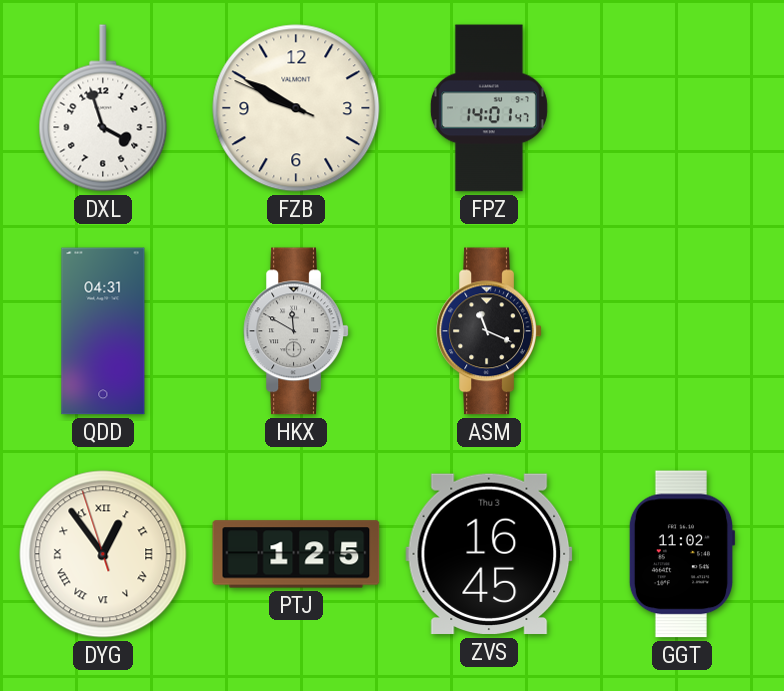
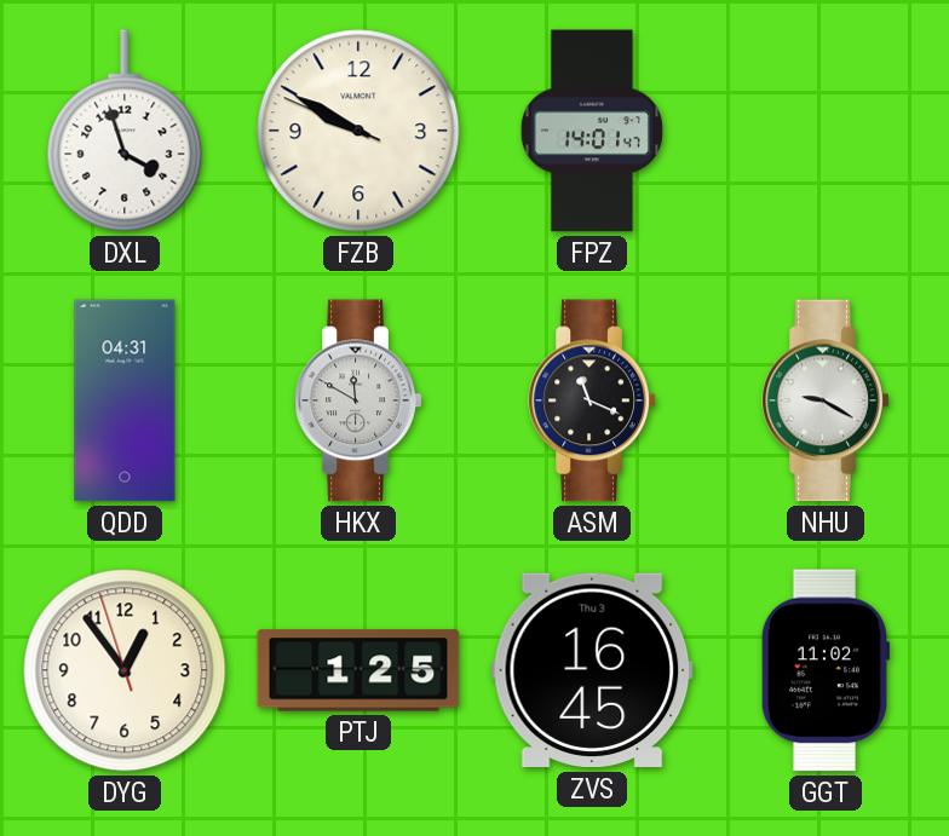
NHU: none -> 9:20 (826, 400)
DYG numerals: Roman -> Arabic (125, 670)
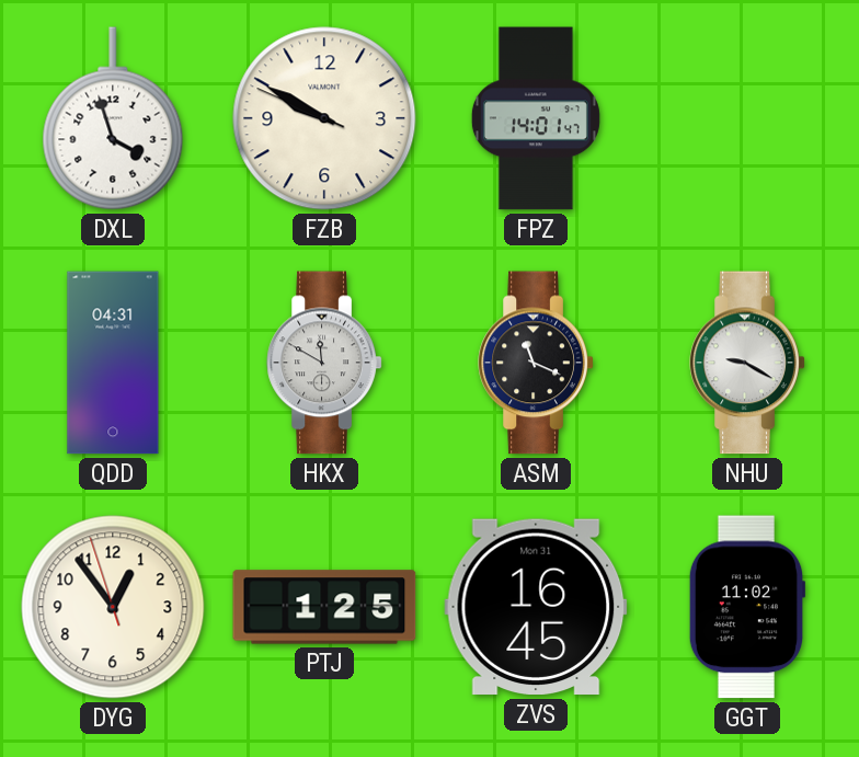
ZVS date: Thu 3 -> Mon 31 (536, 607)
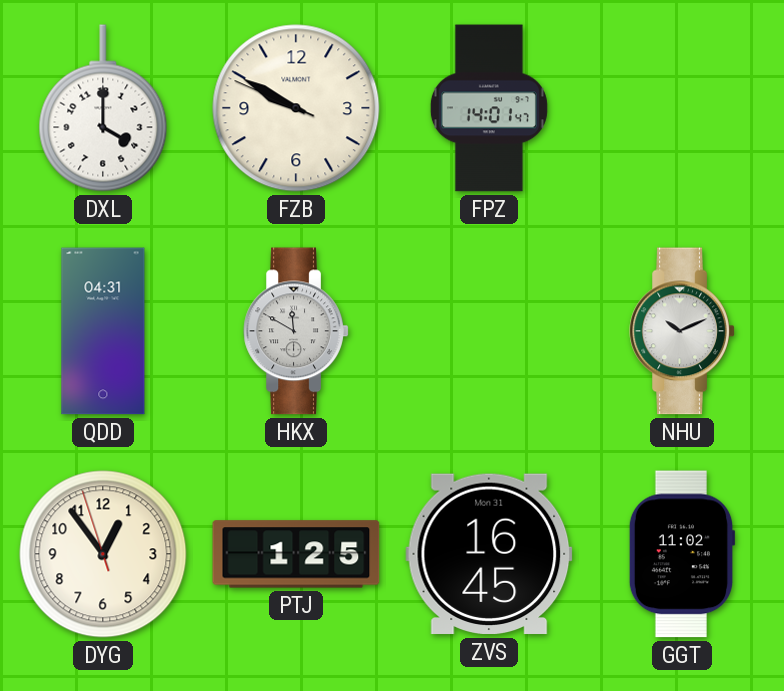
DXL: 3:57 -> 4:00 (103, 108)
ASM: 11:19 -> none (536, 363)
NHU: 9:20 -> 10:11 (682, 331)
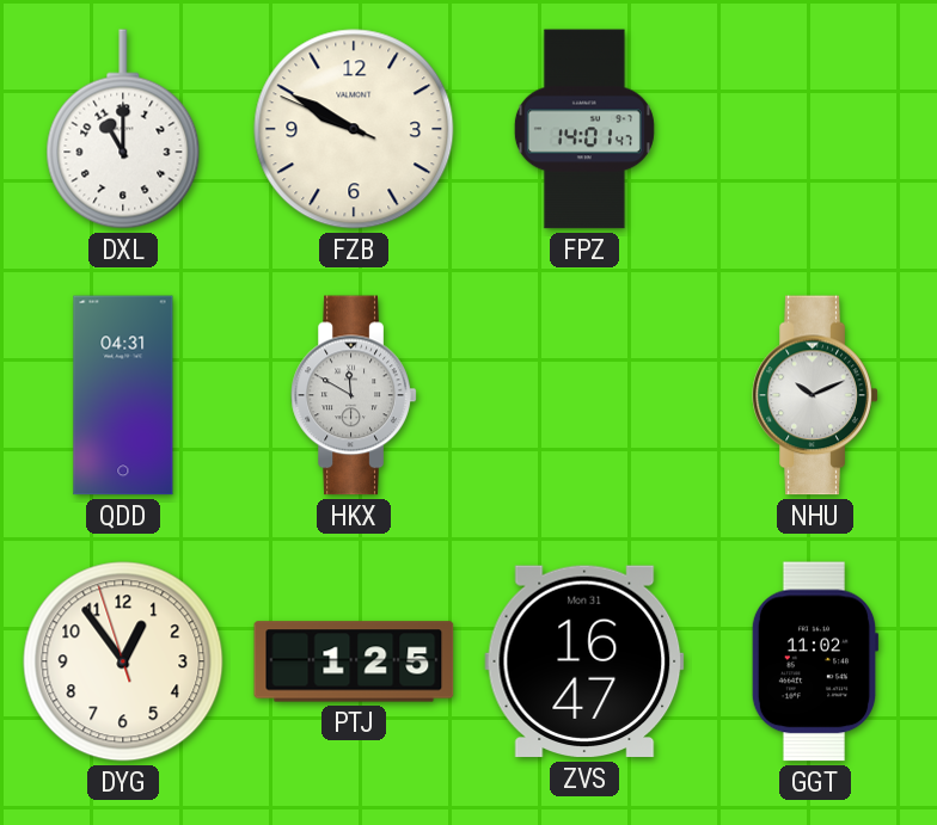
DXL: 4:00 -> 11:00 (123, 129)
ZVS: 16:45 -> 16:47 (584, 661)
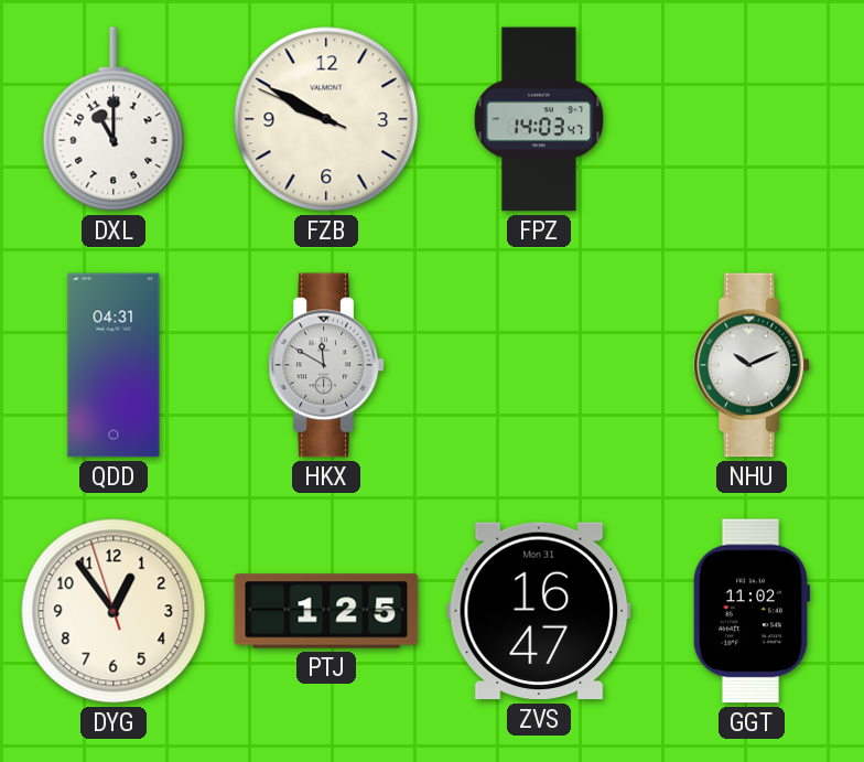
FPZ: 14:01 -> 14:03 (539, 119)
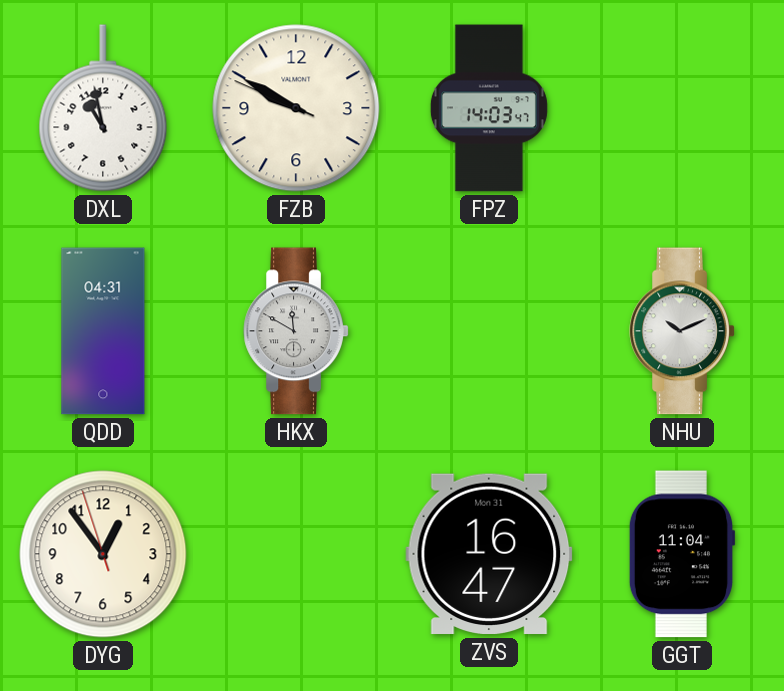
DXL: 11:00 -> 10:58 (103, 108)
PTJ: 1:25 -> none (326, 611)
GGT: 11:02 -> 11:04 (682, 554)
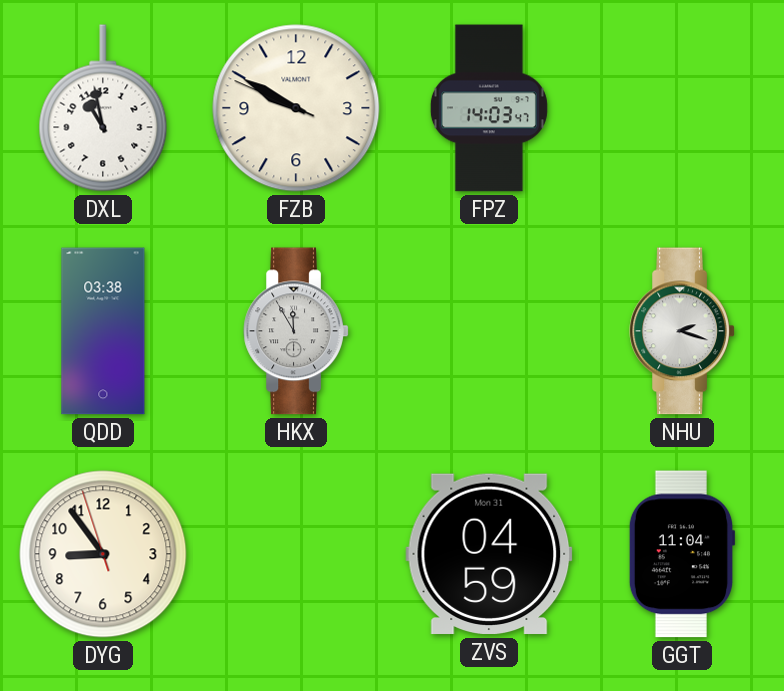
QDD: 04:31 -> 03:38 (103, 331)
HKX: 11:50 -> 11:55 (296, 331)
NHU: 10:11 -> 2:18 (682, 331)
DYG: 12:53 -> 8:53 (103, 554)
ZVS: 16:47 -> 04:59 (489, 554)
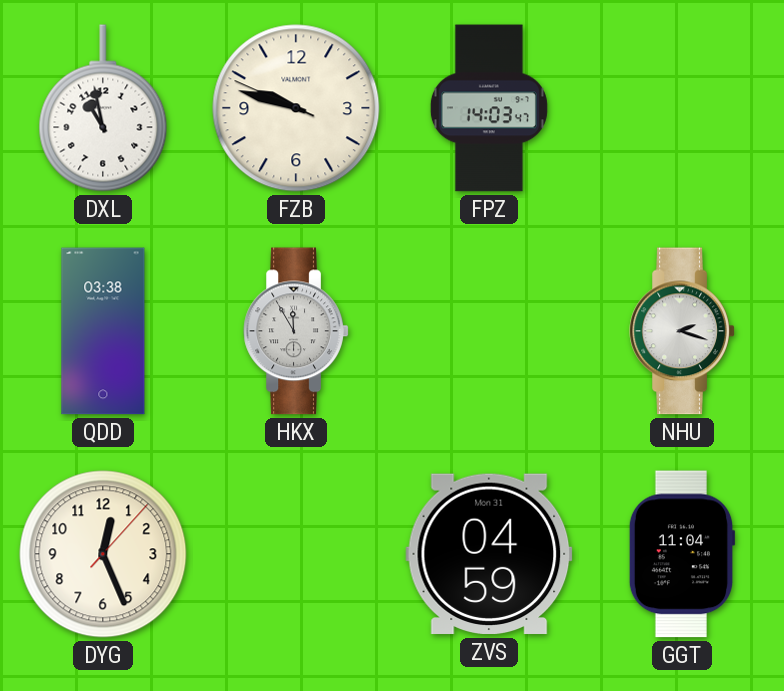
FZB: 9:49 -> 9:47 (296, 108)
DYG: 8:53 -> 12:26 (103, 554)
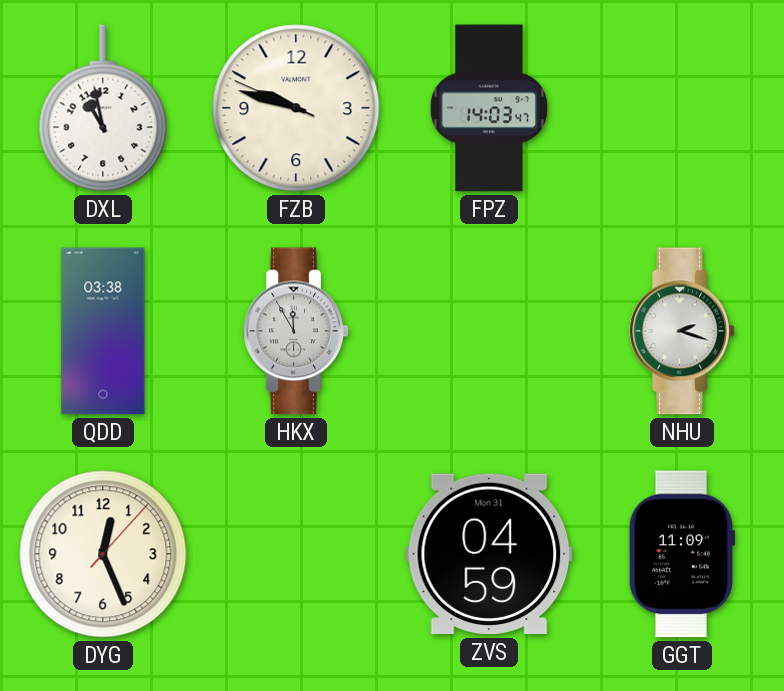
GGT: 11:04 -> 11:09 (682, 554)
